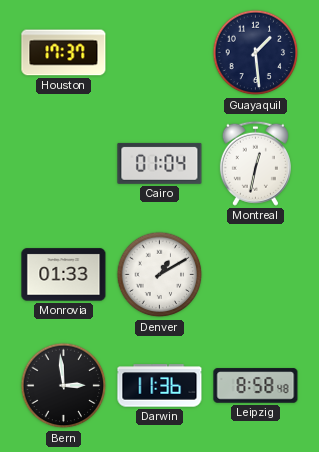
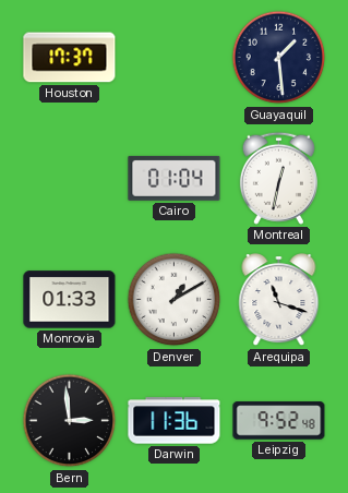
Arequipa: none -> 11:18 (279, 300)
Leipzig: 8:58 -> 9:52 (279, 421)
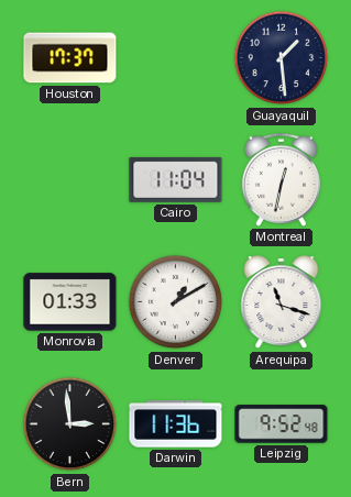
Cairo: 01:04 -> 11:04 (176, 179)
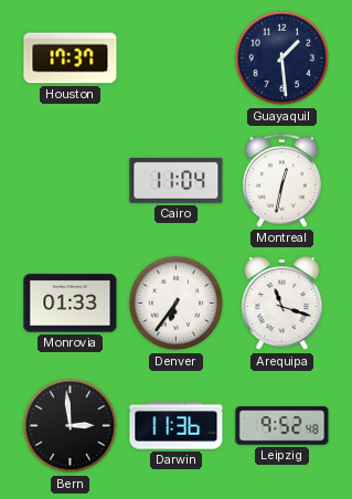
Denver: 1:10 -> 6:36 (177, 304)
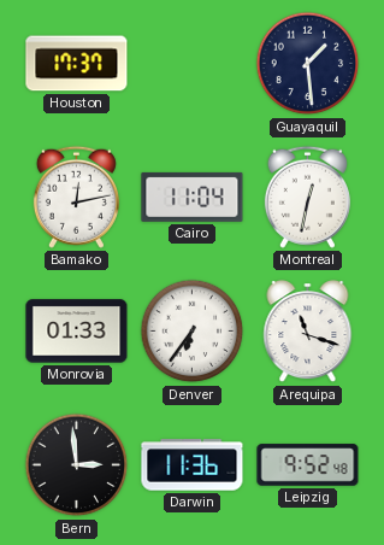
Bamako: none -> 12:13 (76, 197)
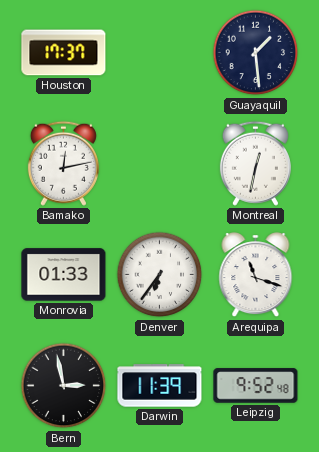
Cairo: 11:04 -> none (193, 197)
Bern: 2:59 -> 2:58 (64, 386)
Darwin: 11:36 -> 11:39 (160, 386)
